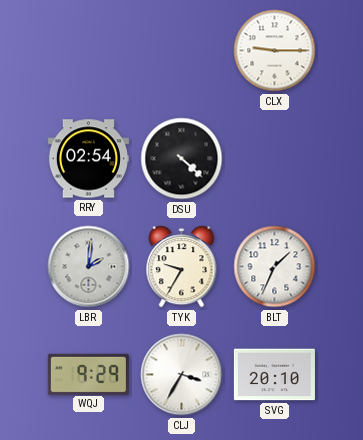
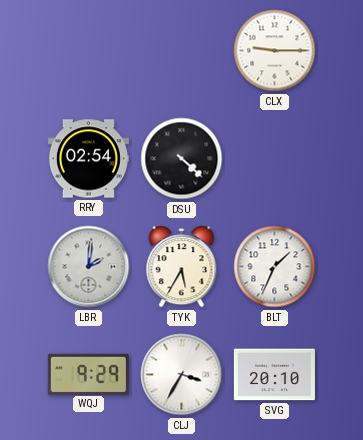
TYK: 9:35 -> 5:35 (182, 267)
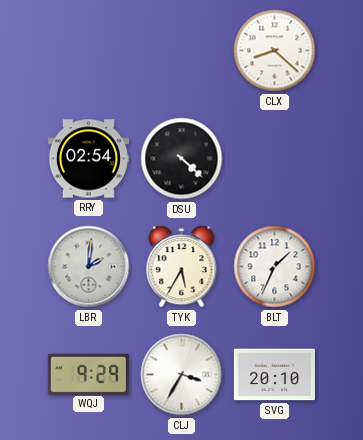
CLX: 9:15 -> 8:22 (275, 51)
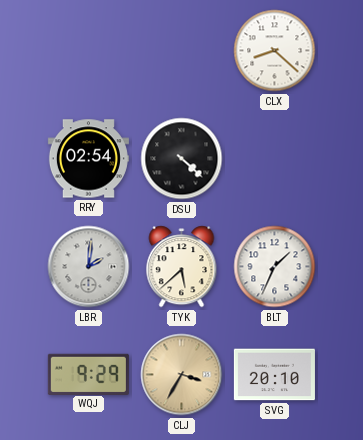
TYK: 5:35 -> 5:38 (182, 267)
CLJ dial: white -> champagne (182, 375)
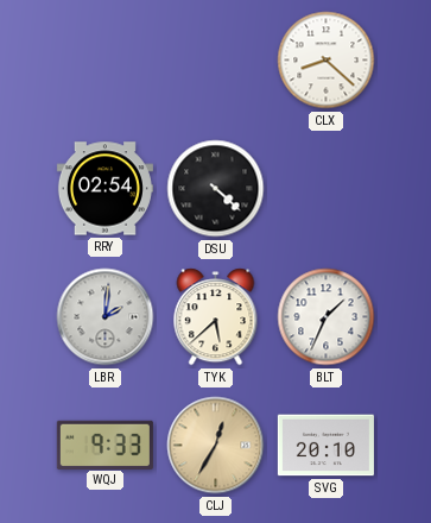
WQJ: 9:29 -> 9:33 (104, 445)
CLJ: 3:35 -> 12:35 (216, 446)
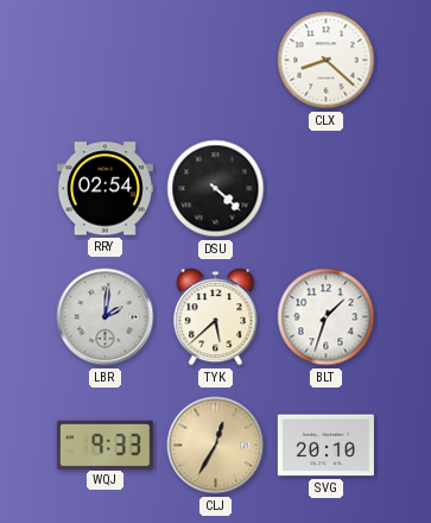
BLT: 1:34 -> 1:33 (327, 317)
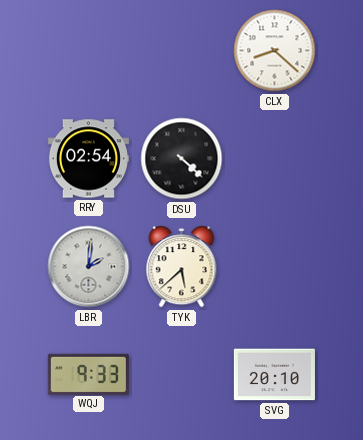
BLT: 1:33 -> none (327, 317)
CLJ: 12:35 -> none (216, 446)
